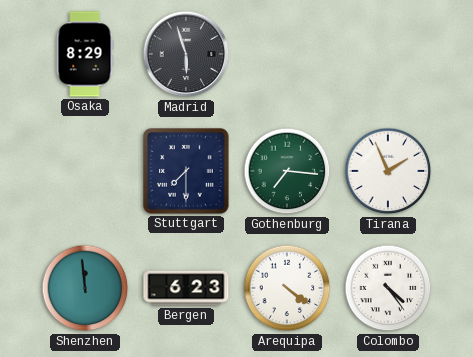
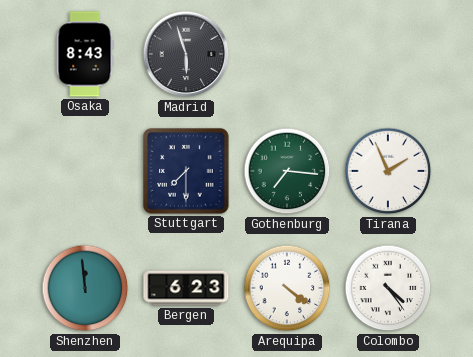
Osaka: 8:29 -> 8:43 (85, 54)
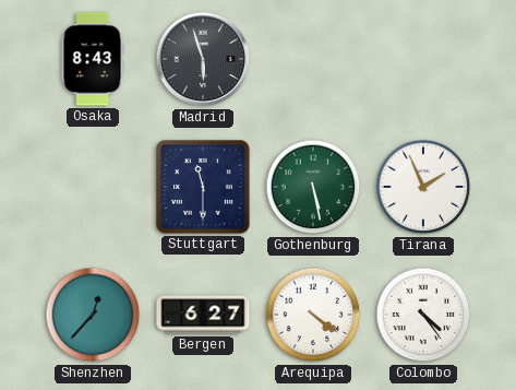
Stuttgart: 7:30 -> 11:30 (203, 187)
Gothenburg: 7:16 -> 5:28 (313, 187)
Shenzhen: 11:59 -> 12:37 (93, 315)
Bergen: 6:23 -> 6:27 (203, 315)
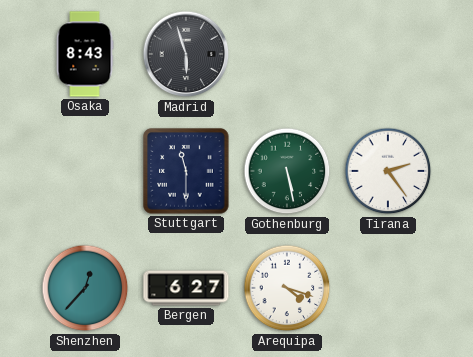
Tirana: 1:56 -> 2:24 (388, 171)
Arequipa: 4:21 -> 4:18 (287, 288)
Colombo: 4:24 -> none (423, 315)
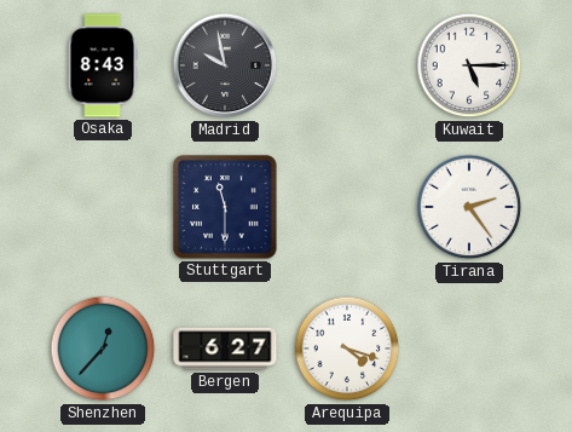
Madrid: 5:57 -> 9:58 (225, 65)
Kuwait: none -> 5:15 (469, 65)
Gothenburg: 5:28 -> none (287, 171)
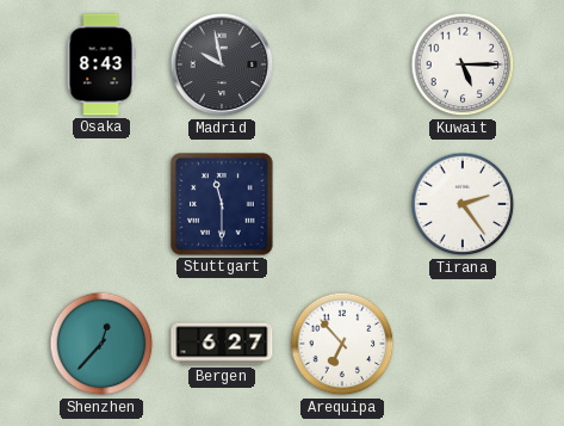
Arequipa: 4:18 -> 6:53 (342, 344)
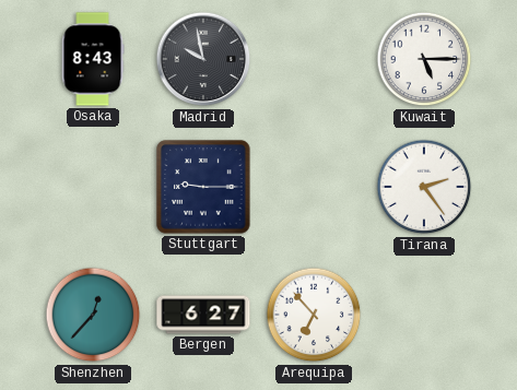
Stuttgart: 11:30 -> 9:15 (203, 187)
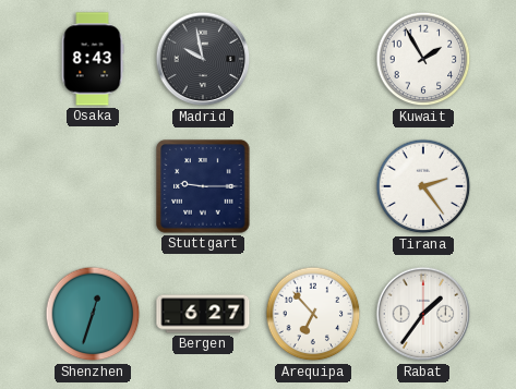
Kuwait: 5:15 -> 1:55 (423, 59)
Shenzhen: 12:37 -> 12:33 (93, 314)
Rabat: none -> 1:36 (423, 314)
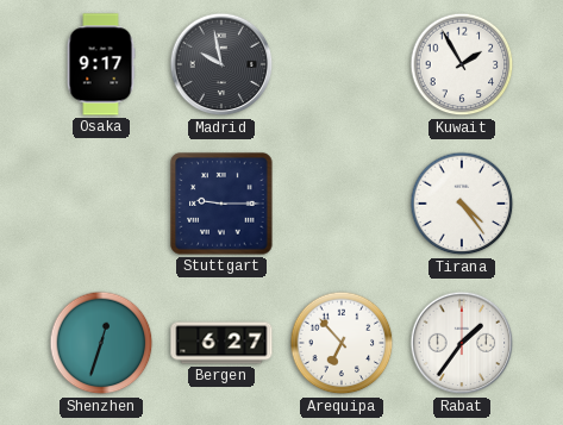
Osaka: 8:43 -> 9:17 (101, 64)
Tirana: 2:24 -> 4:24 (462, 204)
